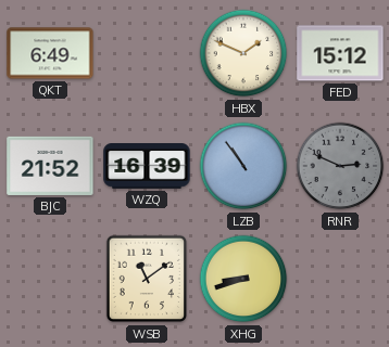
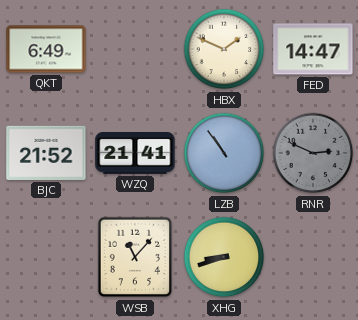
FED: 15:12 -> 14:47 (313, 49)
WZQ: 16:39 -> 21:41 (135, 153)
WSB: 11:09 -> 11:07 (134, 257)
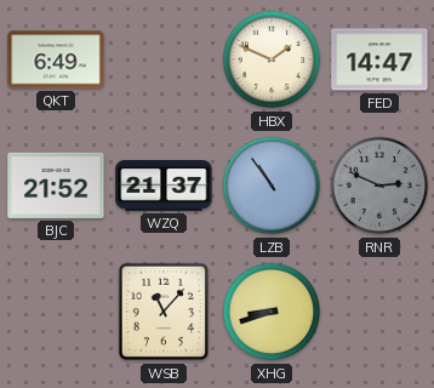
WZQ: 21:41 -> 21:37 (164, 186)
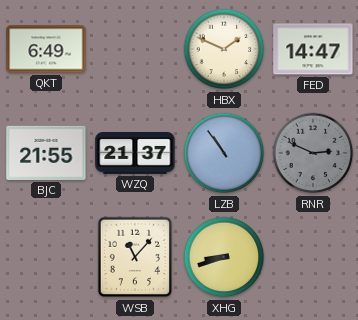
BJC: 21:52 -> 21:55 (46, 153)
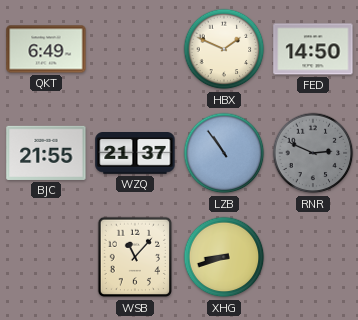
FED: 14:47 -> 14:50 (313, 49)
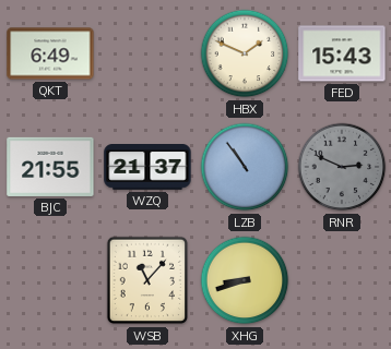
FED: 14:50 -> 15:43 (342, 53)
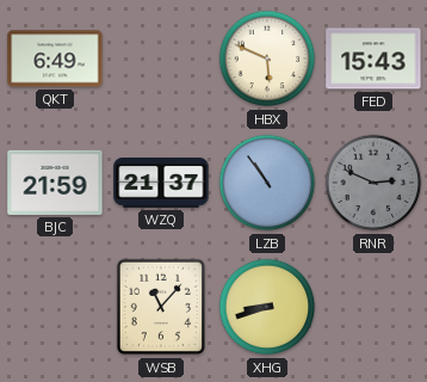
HBX: 1:49 -> 5:49 (267, 58)
BJC: 21:55 -> 21:59 (55, 183)
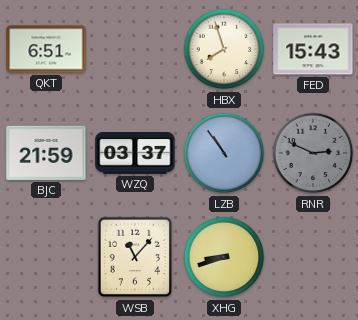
QKT: 6:49 -> 6:51 (46, 49)
HBX: 5:49 -> 7:57 (224, 49)
WZQ: 21:37 -> 03:37 (135, 153)
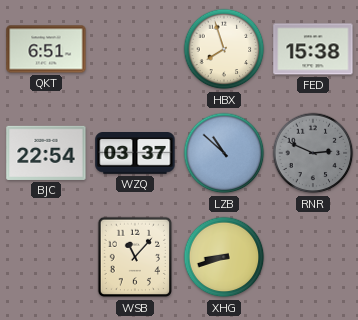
FED: 15:43 -> 15:38 (313, 49)
BJC: 21:59 -> 22:54 (46, 153)
LZB: 10:54 -> 10:52 (224, 153)
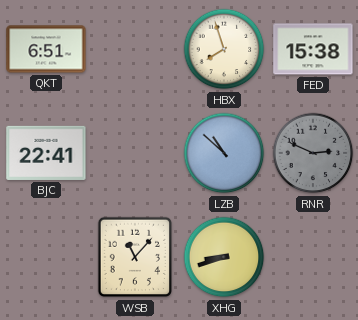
BJC: 22:54 -> 22:41 (46, 153)
WZQ: 03:37 -> none (135, 153)
